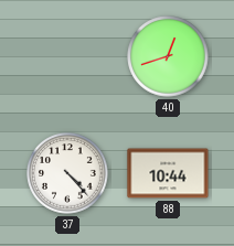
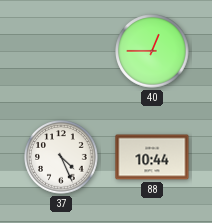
40: 12:42 -> 12:45 (152, 51)
37: 4:23 -> 4:26 (61, 157)
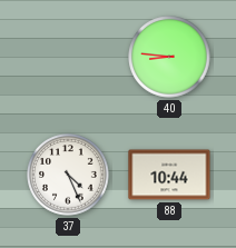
40: 12:45 -> 8:46 (169, 57)
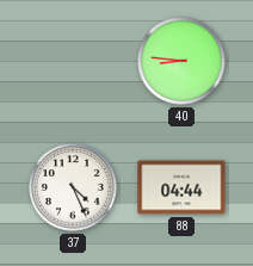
88: 10:44 -> 04:44 (181, 187)
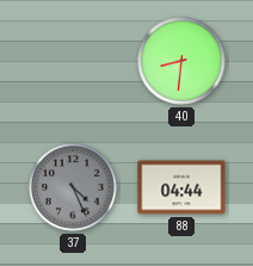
40: 8:46 -> 8:31 (181, 61)
37 dial: white -> grey (73, 187)
